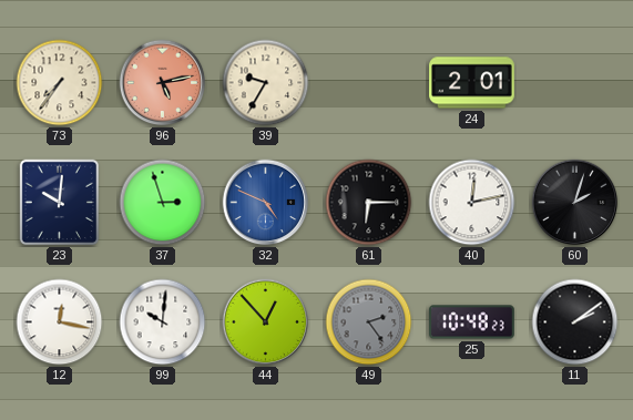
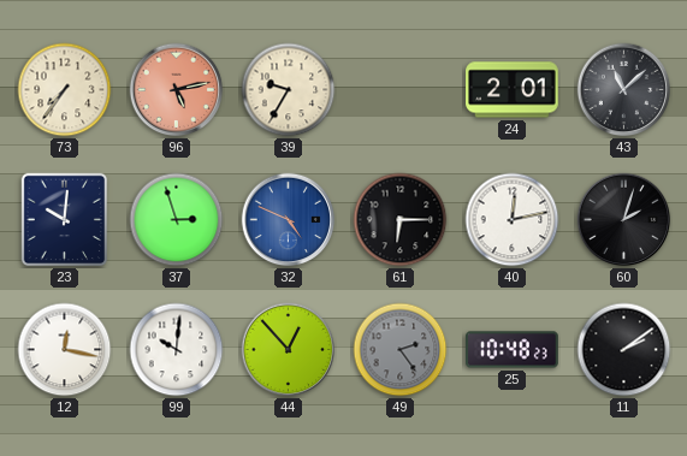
43: none -> 11:08 (624, 90)
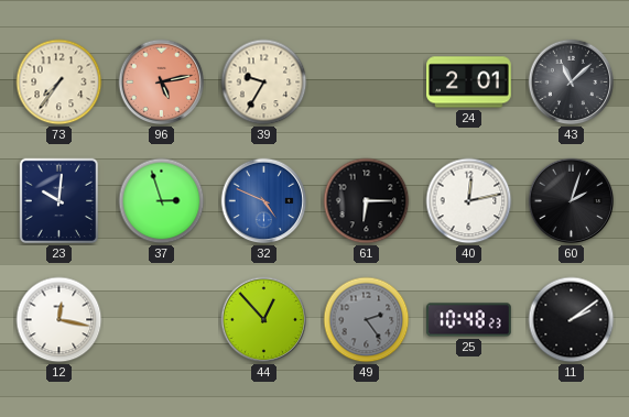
99: 10:01 -> none (177, 350)
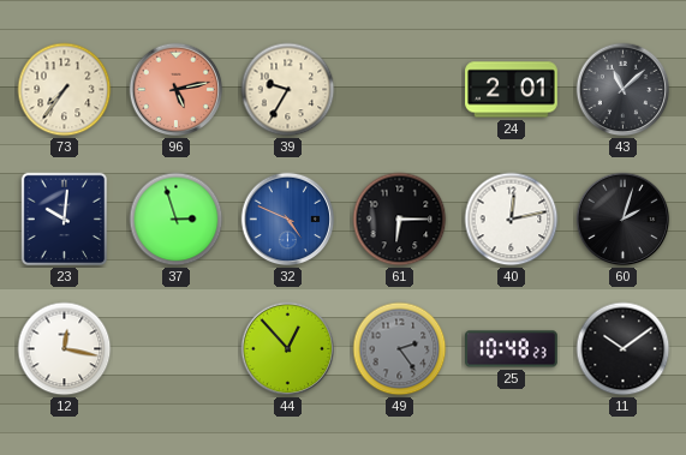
11: 2:09 -> 10:09 (624, 349)
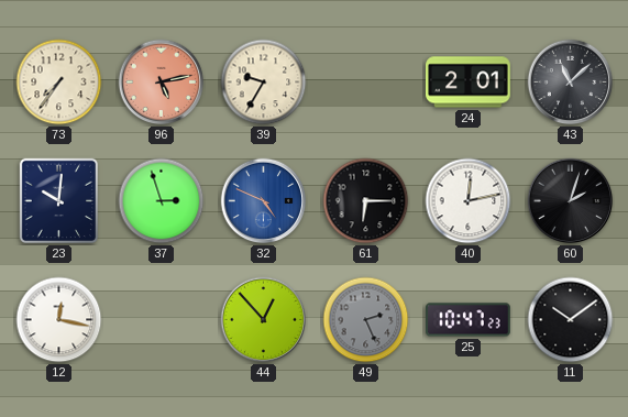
49: 2:24 -> 2:26 (366, 320)
25: 10:48 -> 10:47 (469, 320)
